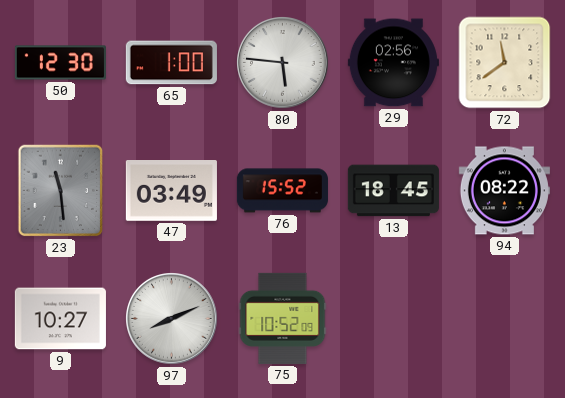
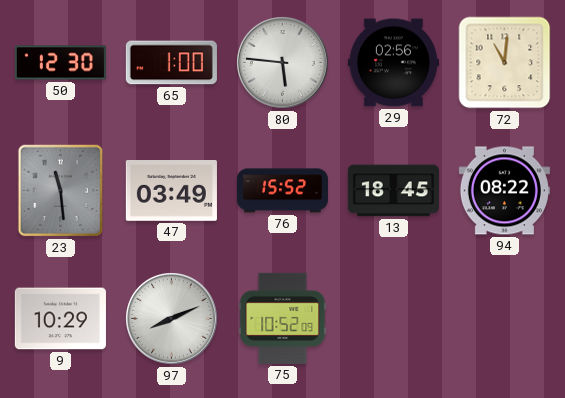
72: 11:39 -> 11:01 (505, 63)
9: 10:27 -> 10:29 (60, 319)
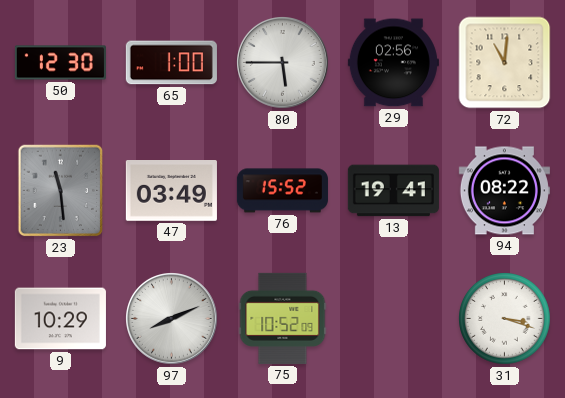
80: 5:46 -> 5:45 (283, 63)
13: 18:45 -> 19:41 (393, 191)
31: none -> 3:18 (505, 319)
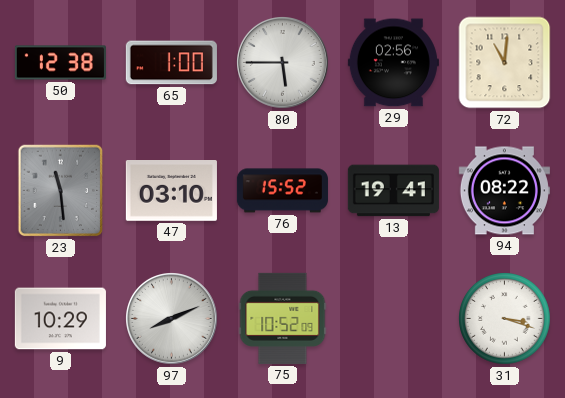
50: 12:30 -> 12:38 (60, 63)
47: 03:49 -> 03:10 (171, 191)
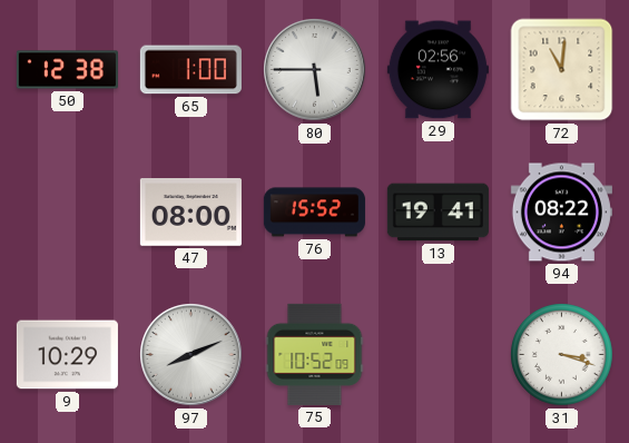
23: 11:29 -> none (61, 191)
47: 03:10 -> 08:00 (190, 213)
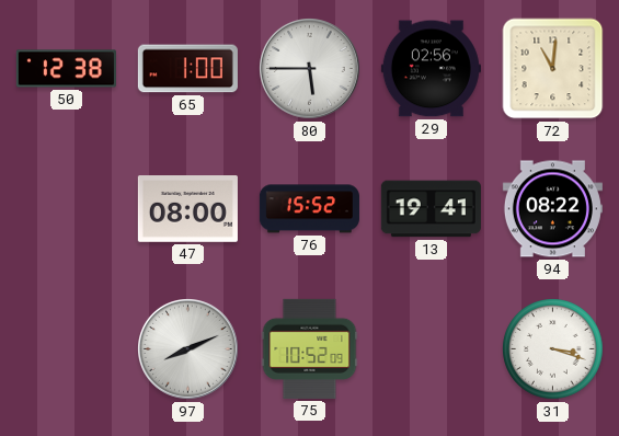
9: 10:29 -> none (67, 355)
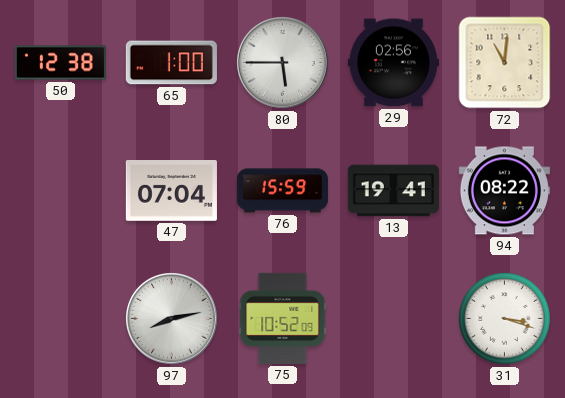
47: 08:00 -> 07:04 (171, 191)
76: 15:52 -> 15:59 (282, 191)
97: 8:11 -> 8:13 (172, 319)
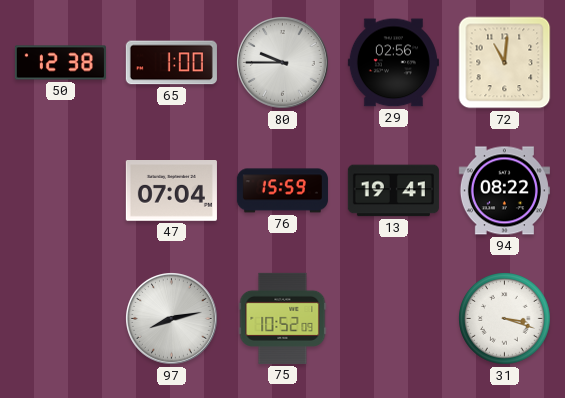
80: 5:45 -> 9:45 (283, 63)
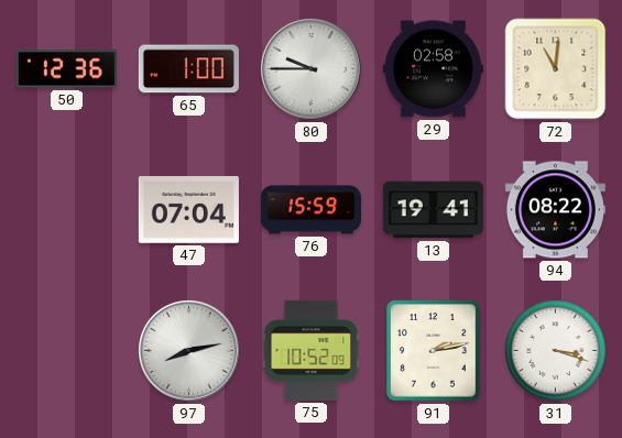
50: 12:38 -> 12:36 (66, 69)
29: 02:56 -> 02:58 (433, 69)
91: none -> 2:13 (434, 351)
